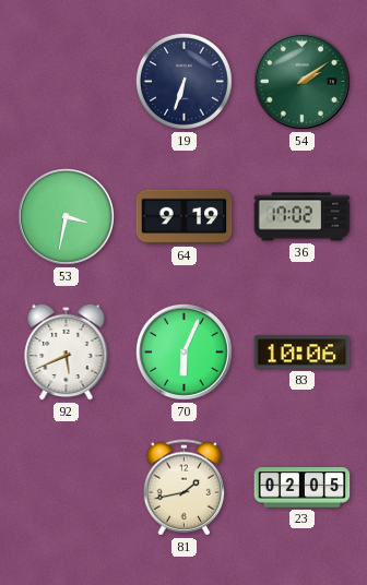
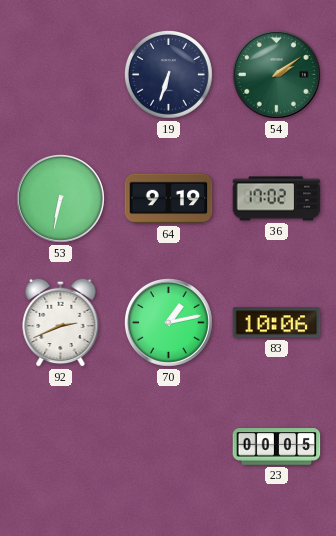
53: 3:32 -> 6:32 (61, 199)
92: 5:41 -> 2:41 (61, 322)
70: 6:04 -> 1:13 (169, 323)
81: 1:43 -> none (183, 488)
23: 02:05 -> 00:05 (277, 447)
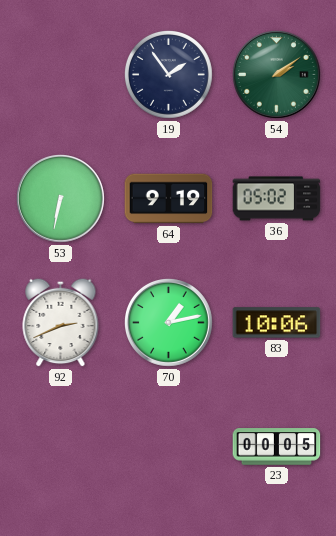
19: 6:33 -> 1:54 (168, 74)
36: 17:02 -> 05:02 (277, 199)
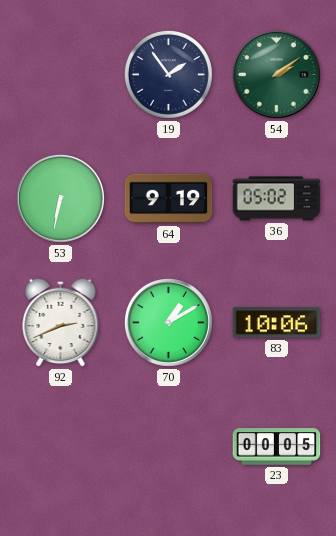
70: 1:13 -> 1:10 (169, 323)
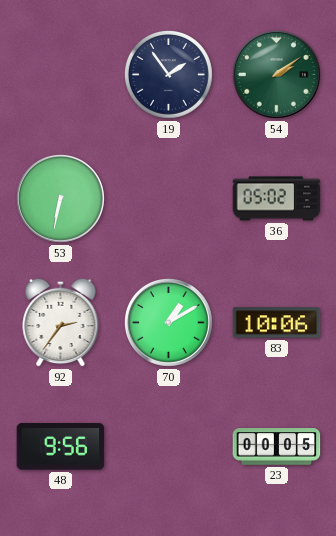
64: 9:19 -> none (169, 199)
92: 2:41 -> 2:36 (61, 322)
48: none -> 9:56 (61, 447)
